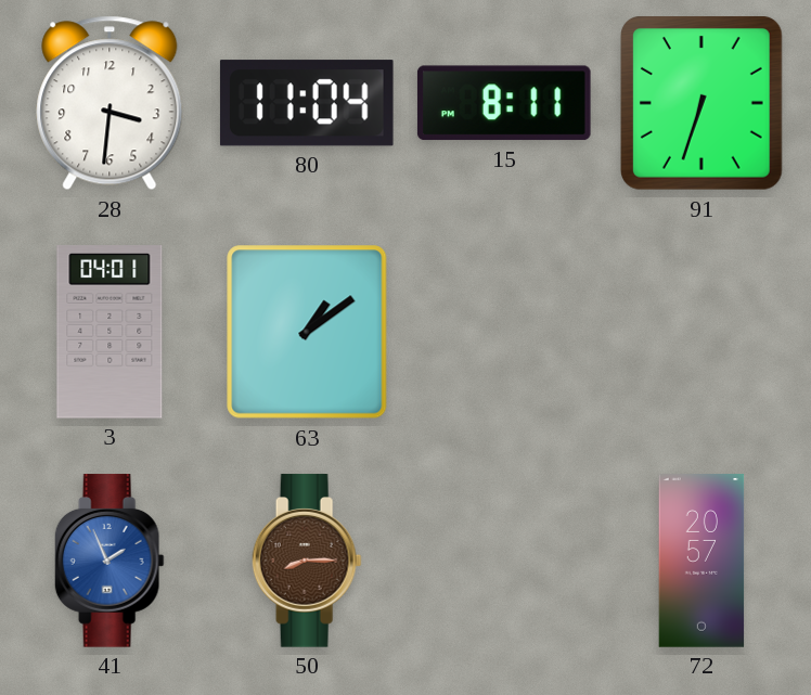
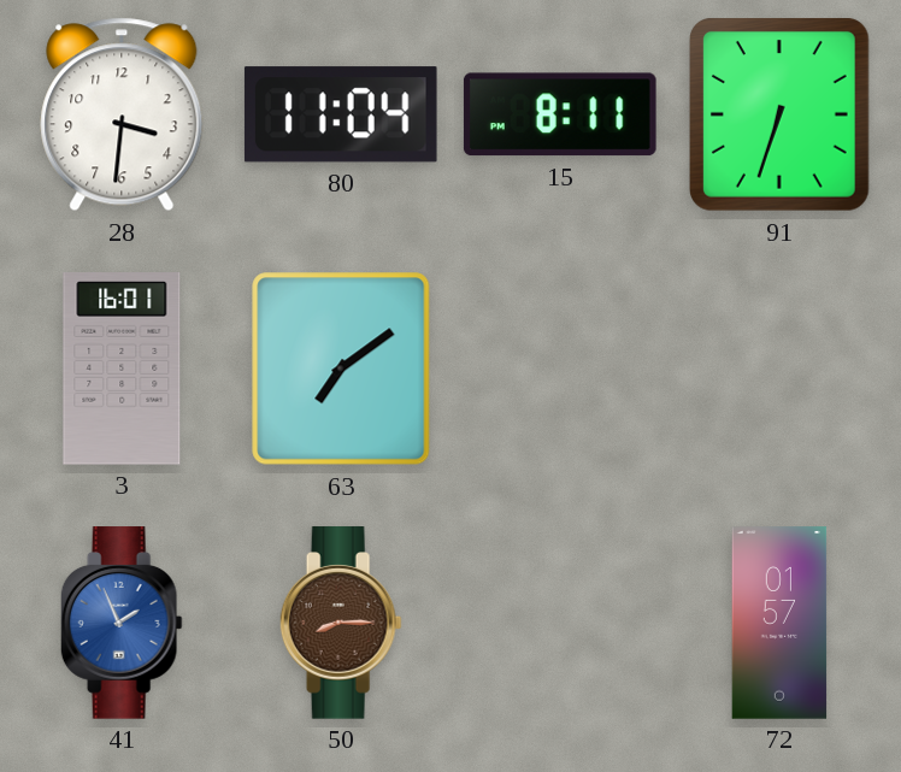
3: 04:01 -> 16:01 (122, 369)
63: 1:09 -> 7:09 (341, 369)
72: 20:57 -> 01:57 (779, 623)
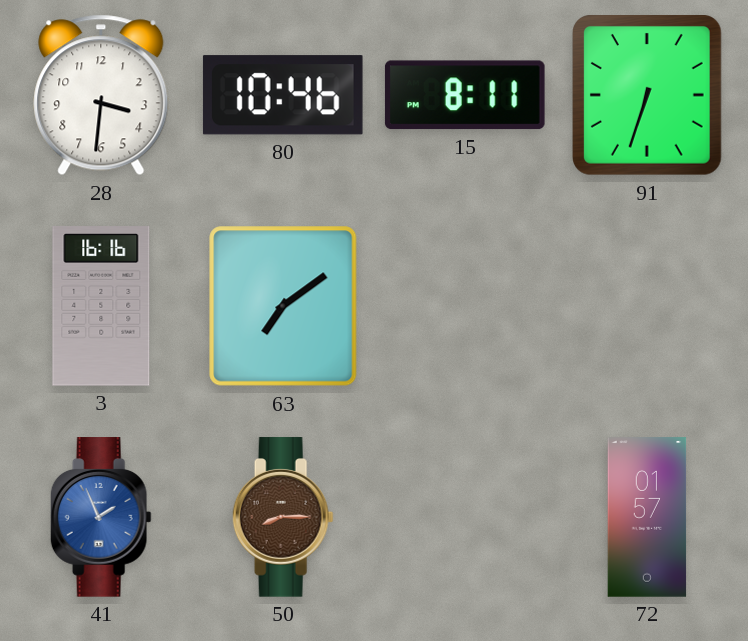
80: 11:04 -> 10:46 (283, 95)
3: 16:01 -> 16:16 (101, 306)
